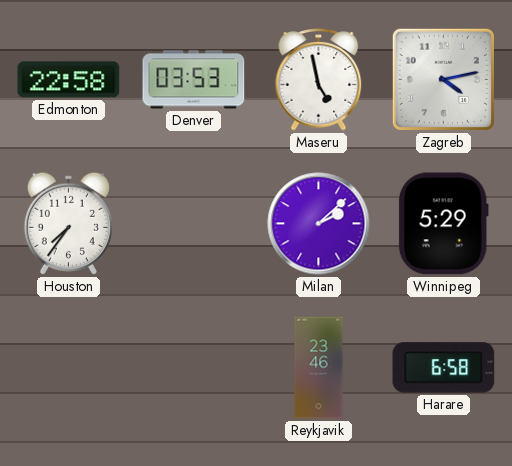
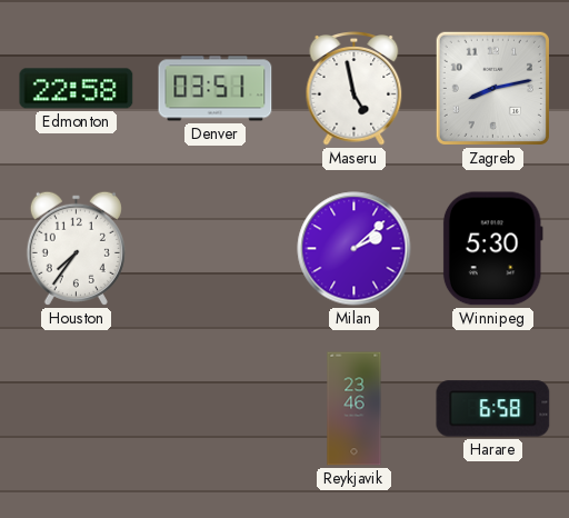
Denver: 03:53 -> 03:51 (216, 89)
Zagreb: 4:13 -> 8:13 (492, 88)
Winnipeg: 5:29 -> 5:30 (492, 249)
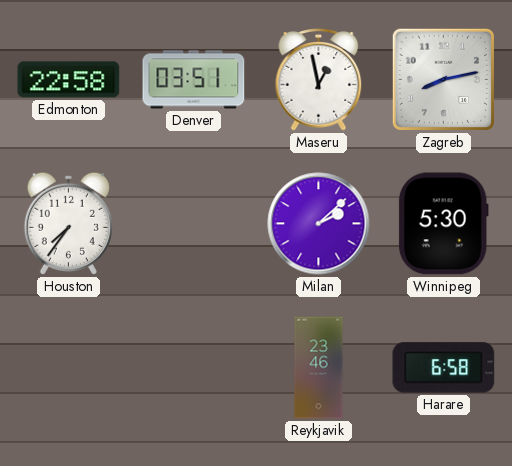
Maseru: 4:58 -> 12:58 (319, 80)
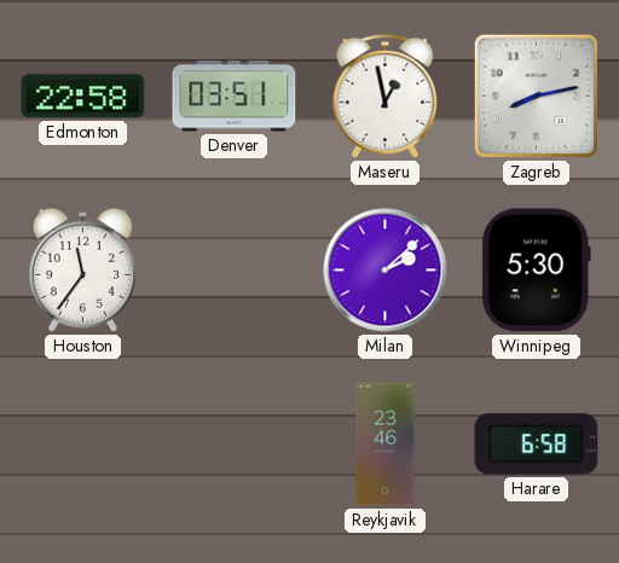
Houston: 7:36 -> 11:36 (82, 269)
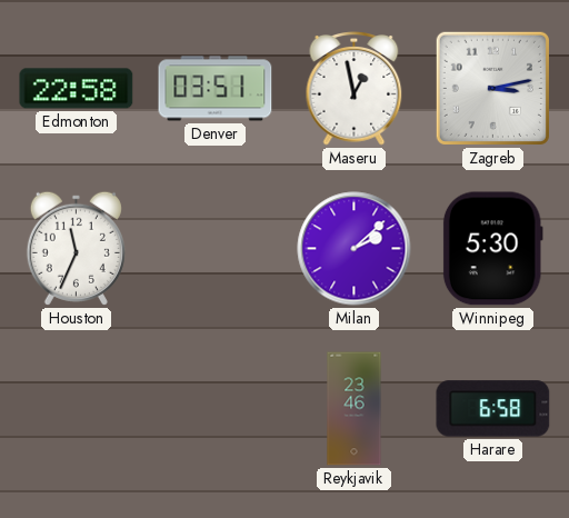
Zagreb: 8:13 -> 3:13 (492, 88)
Houston: 11:36 -> 11:34 (76, 248)
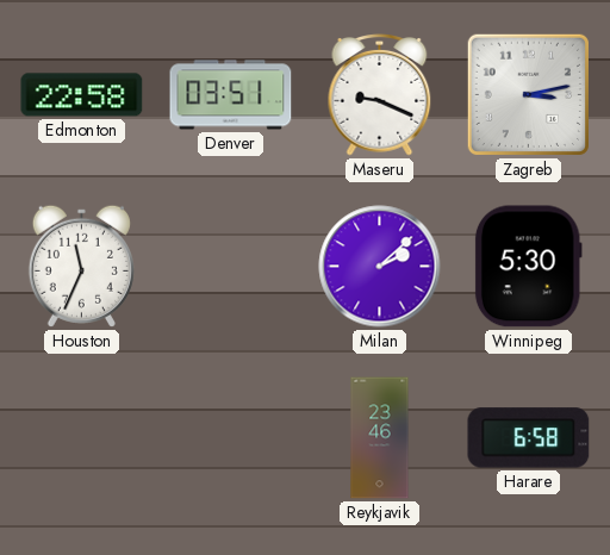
Maseru: 12:58 -> 9:19 (380, 95)
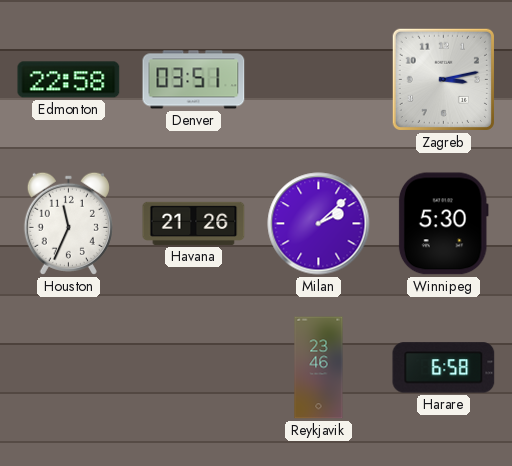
Maseru: 9:19 -> none (380, 95)
Havana: none -> 21:26 (194, 223)
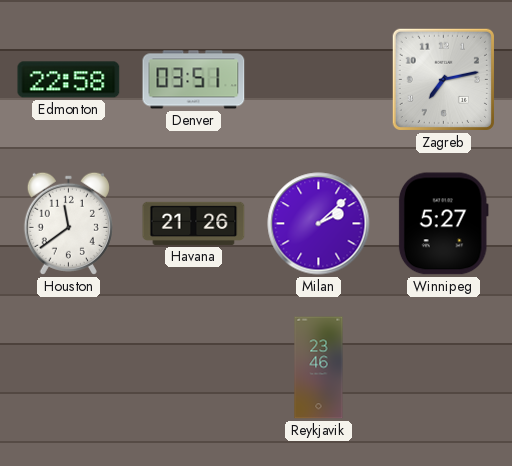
Zagreb: 3:13 -> 7:13 (443, 79)
Houston: 11:34 -> 11:39 (68, 223)
Winnipeg: 5:30 -> 5:27 (443, 224)
Harare: 6:58 -> none (444, 368)
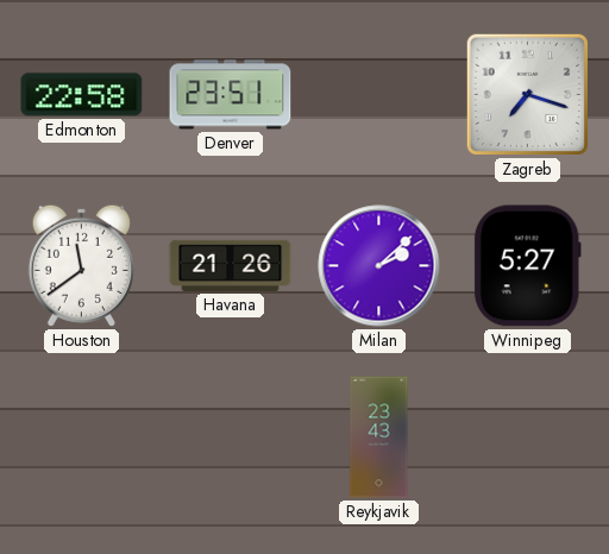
Denver: 03:51 -> 23:51 (231, 95)
Zagreb: 7:13 -> 7:18 (527, 94)
Reykjavik: 23:46 -> 23:43 (379, 437)
